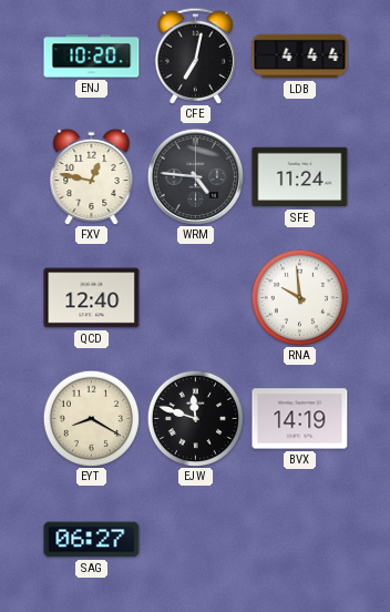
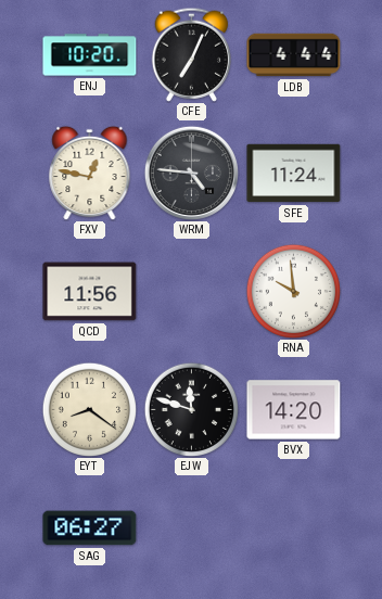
CFE: 7:02 -> 7:04 (191, 54)
QCD: 12:40 -> 11:56 (90, 292)
EYT: 8:20 -> 8:21 (89, 409)
BVX: 14:19 -> 14:20 (294, 410)
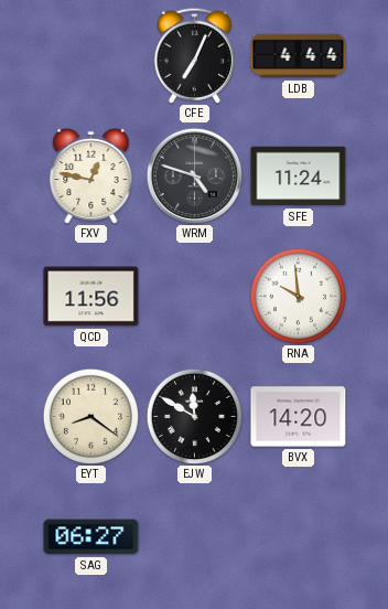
ENJ: 10:20 -> none (90, 55)
WRM: 4:46 -> 4:48 (194, 175)
EJW: 11:48 -> 11:50 (194, 416)
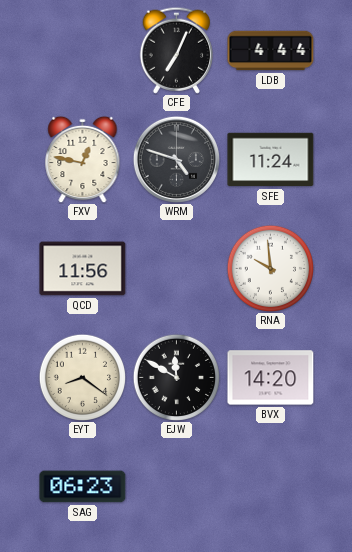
SAG: 06:27 -> 06:23 (83, 487)
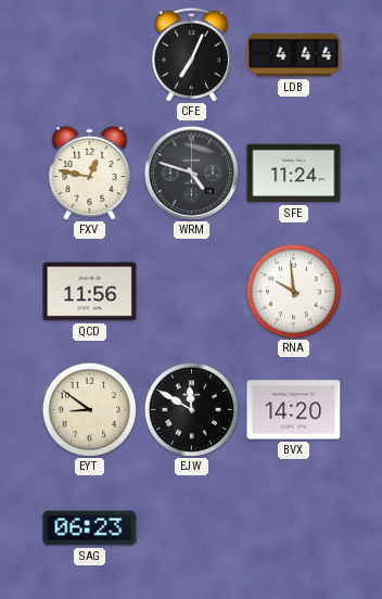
EYT: 8:21 -> 8:51 (89, 409)
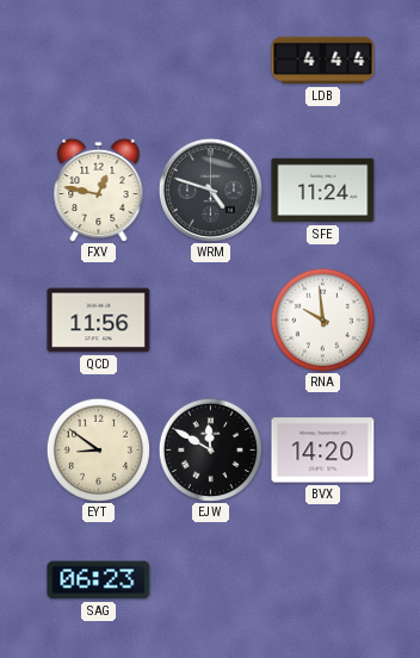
CFE: 7:04 -> none (191, 54)
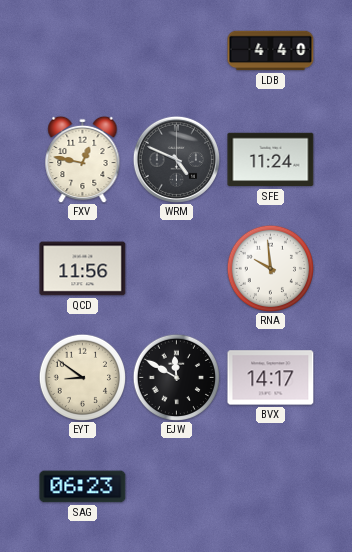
LDB: 4:44 -> 4:40 (271, 51)
WRM: 4:48 -> 4:49 (176, 159)
BVX: 14:20 -> 14:17 (271, 378)
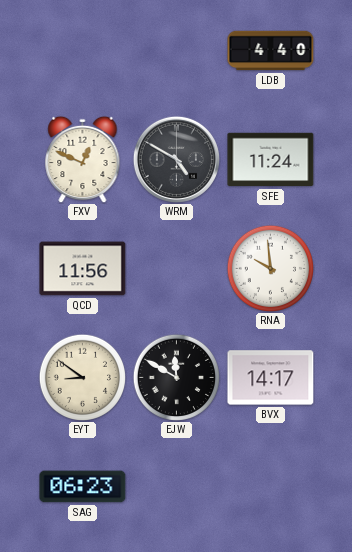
FXV: 12:47 -> 12:49 (83, 159)
WRM: 4:49 -> 4:50 (176, 159)
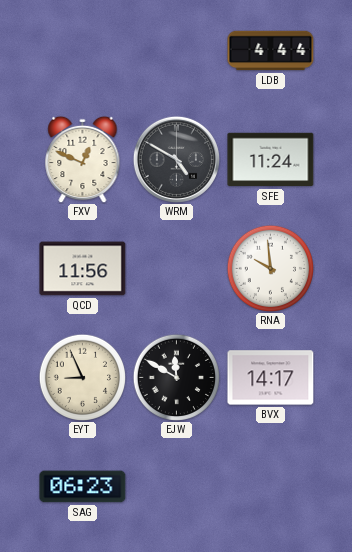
LDB: 4:40 -> 4:44 (271, 51)
EYT: 8:51 -> 8:56 (82, 377)
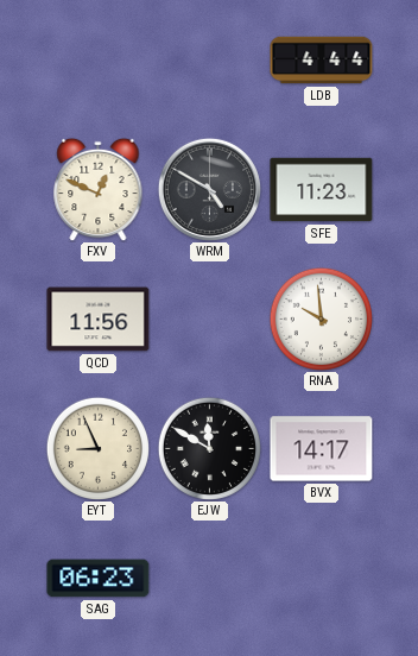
SFE: 11:24 -> 11:23 (322, 190)
